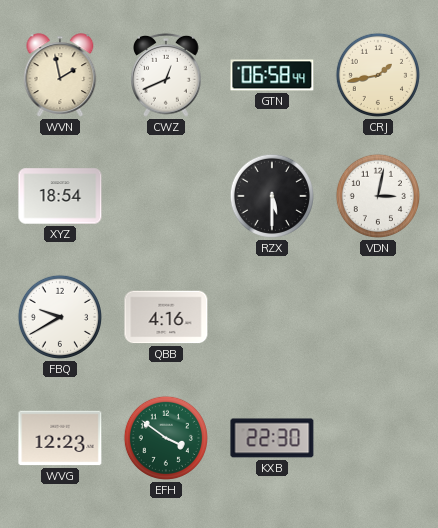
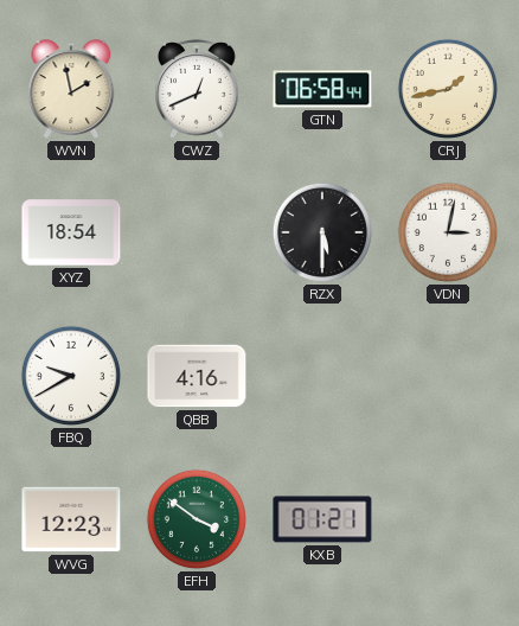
KXB: 22:30 -> 01:21 (322, 519)
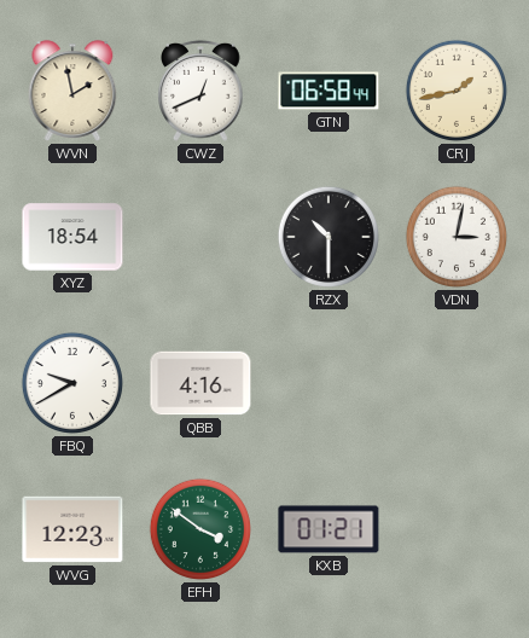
RZX: 5:30 -> 10:30 (329, 237)
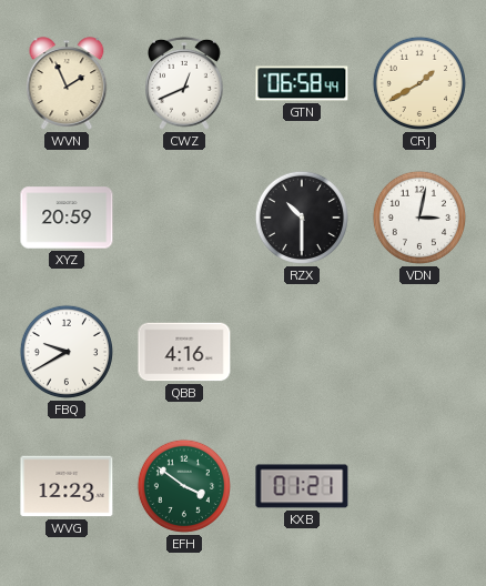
WVN: 1:58 -> 1:56 (67, 83)
CRJ: 1:43 -> 1:40 (419, 83)
XYZ: 18:54 -> 20:59 (67, 218)
